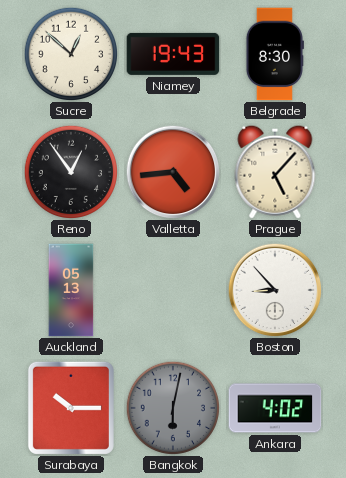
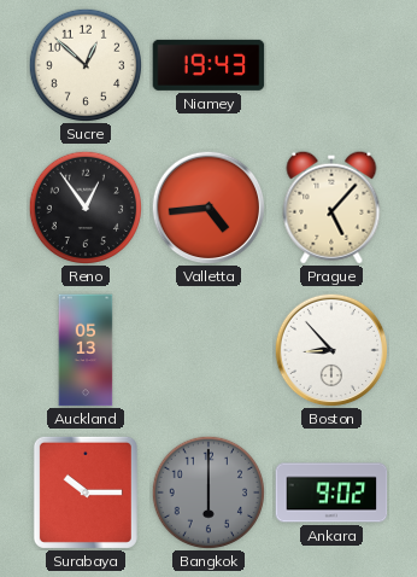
Belgrade: 8:30 -> none (274, 54)
Bangkok: 6:02 -> 6:00 (207, 491)
Ankara: 4:02 -> 9:02 (331, 493)
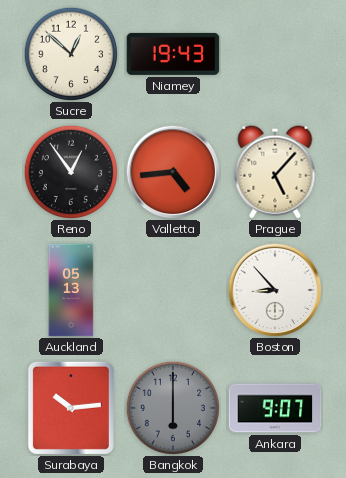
Surabaya: 10:15 -> 10:14 (71, 408)
Ankara: 9:02 -> 9:07 (275, 408)
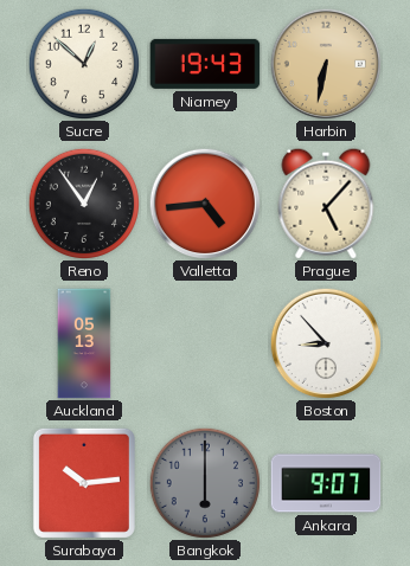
Harbin: none -> 6:32 (326, 64)
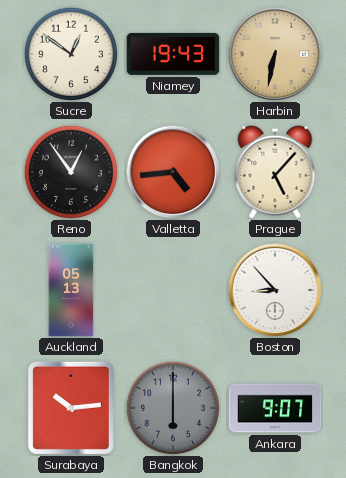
Sucre: 12:52 -> 12:51 (70, 53)
